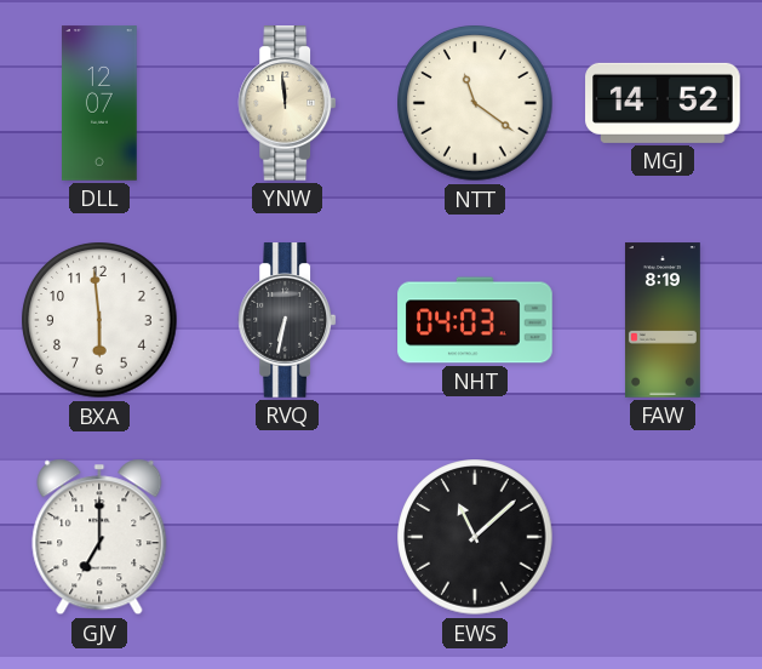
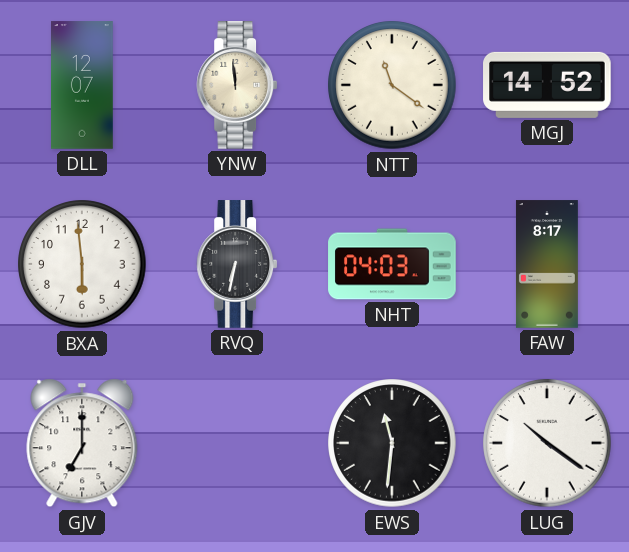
FAW: 8:19 -> 8:17 (547, 264)
EWS: 11:08 -> 11:31 (392, 443)
LUG: none -> 10:21 (547, 443)
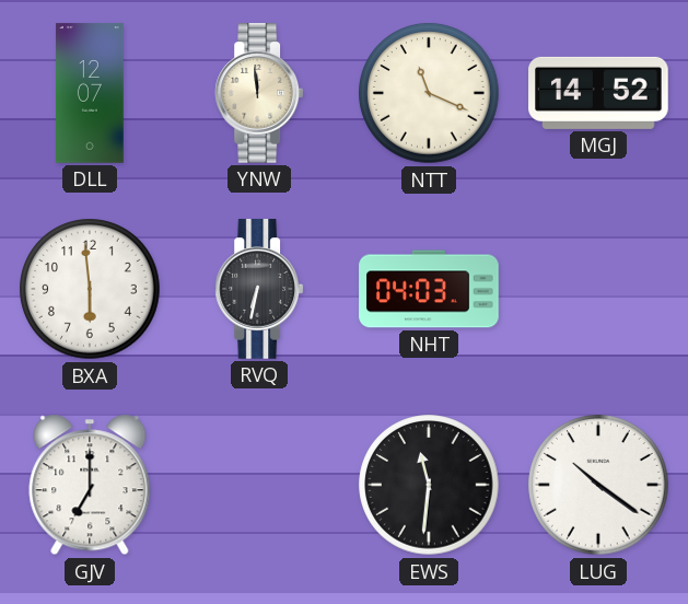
NTT: 11:21 -> 11:19 (429, 93)
FAW: 8:17 -> none (547, 264)
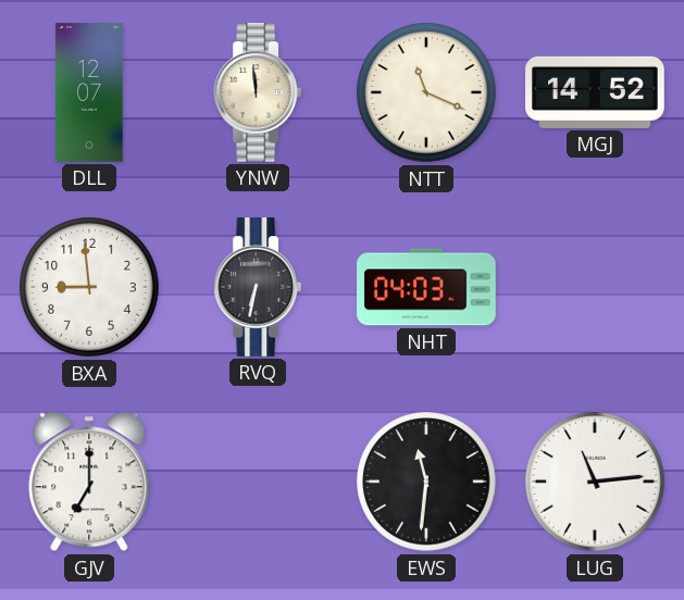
BXA: 5:59 -> 8:59 (89, 287)
LUG: 10:21 -> 11:14 (595, 482)
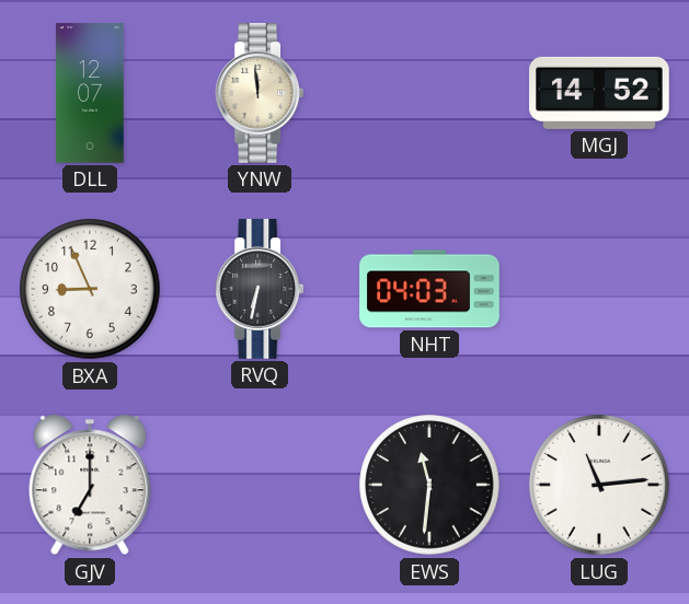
NTT: 11:19 -> none (426, 92)
BXA: 8:59 -> 8:56 (90, 289)
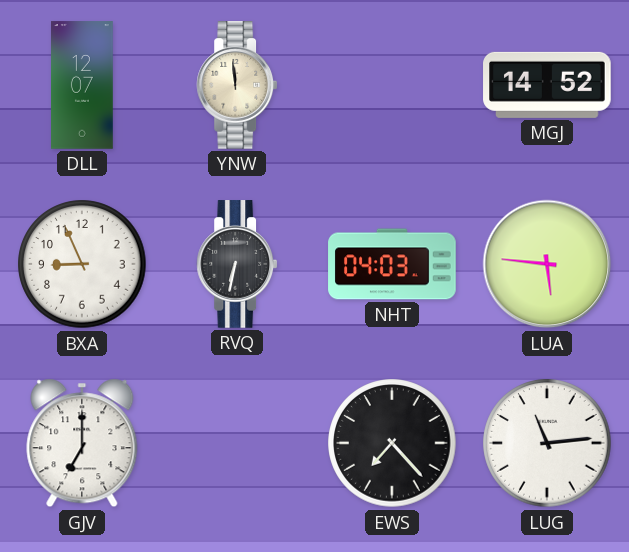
LUA: none -> 5:46 (547, 264)
EWS: 11:31 -> 7:23 (392, 443)
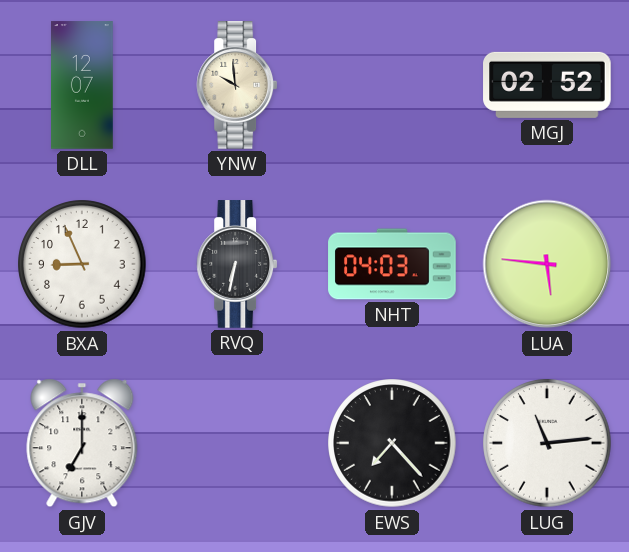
YNW: 11:59 -> 9:59 (237, 85)
MGJ: 14:52 -> 02:52 (547, 85)
